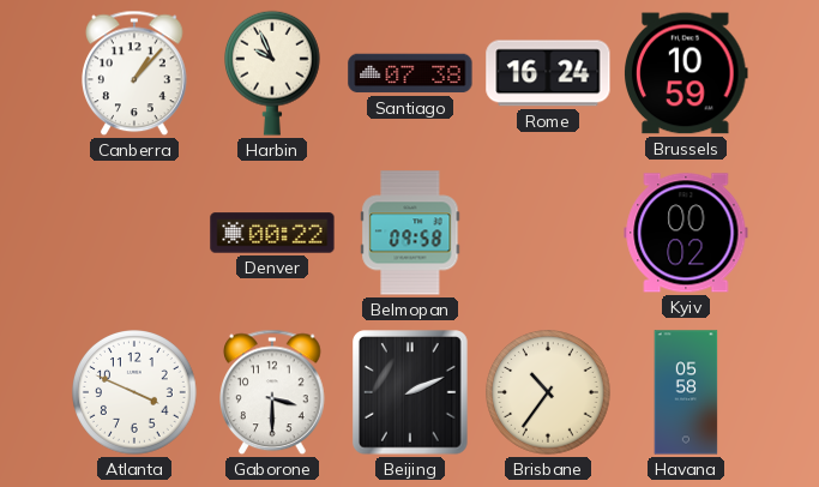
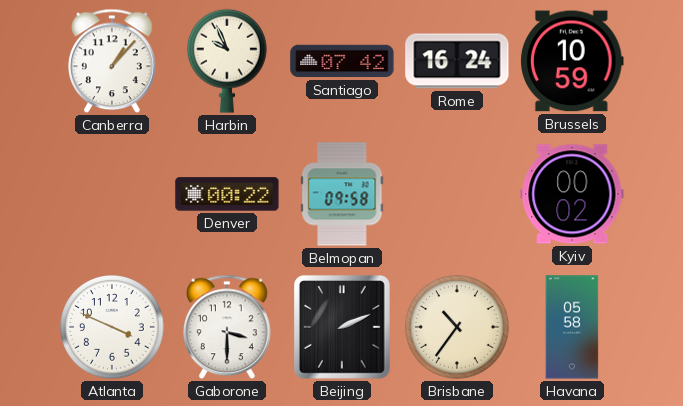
Santiago: 07:38 -> 07:42 (342, 61)
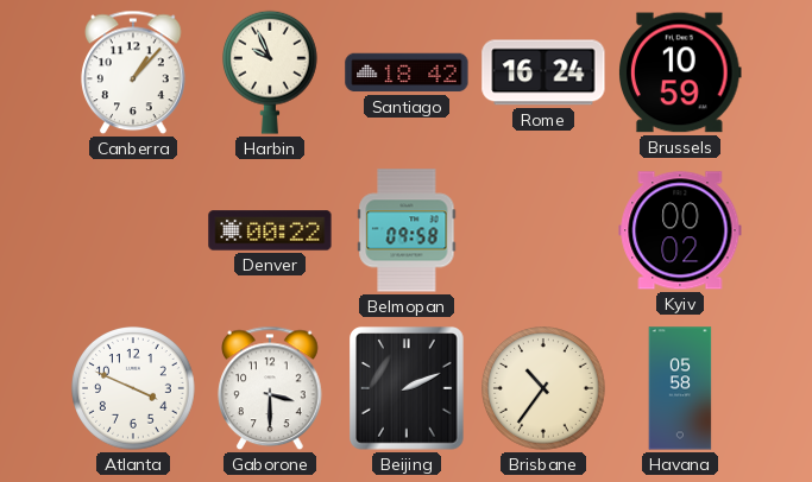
Santiago: 07:42 -> 18:42 (407, 72)
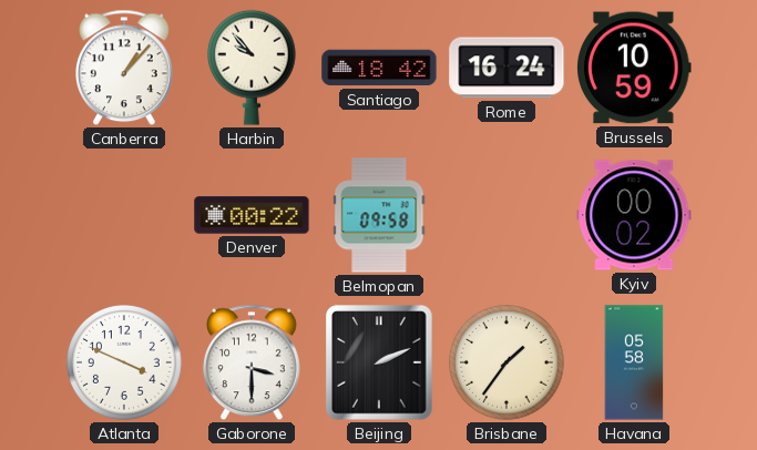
Harbin: 9:56 -> 9:53 (253, 68)
Brisbane: 10:36 -> 1:36 (508, 364)
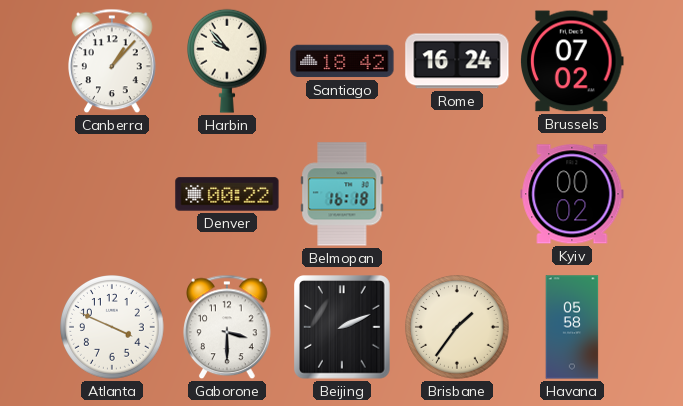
Brussels: 10:59 -> 07:02 (573, 61)
Belmopan: 09:58 -> 16:18 (342, 194)
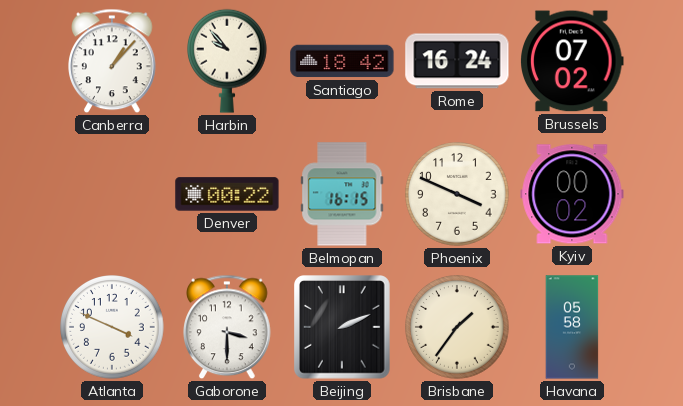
Belmopan: 16:18 -> 16:15 (342, 194)
Phoenix: none -> 3:49 (458, 195)
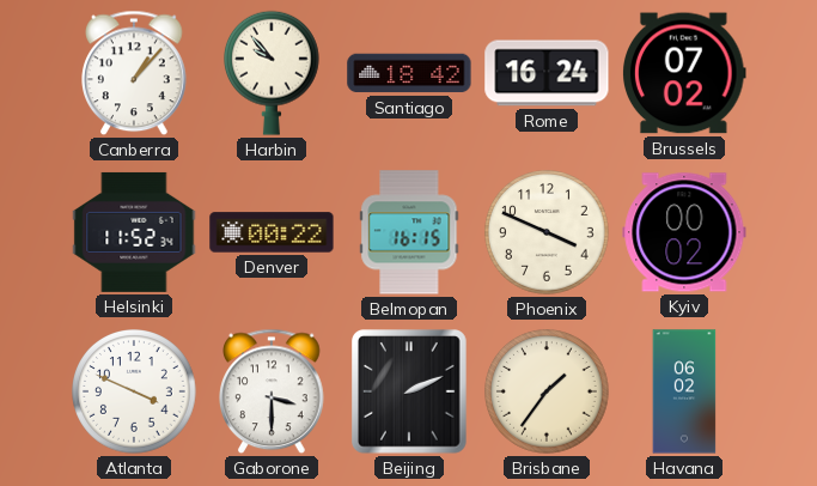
Helsinki: none -> 11:52 (134, 232)
Havana: 05:58 -> 06:02 (684, 391)
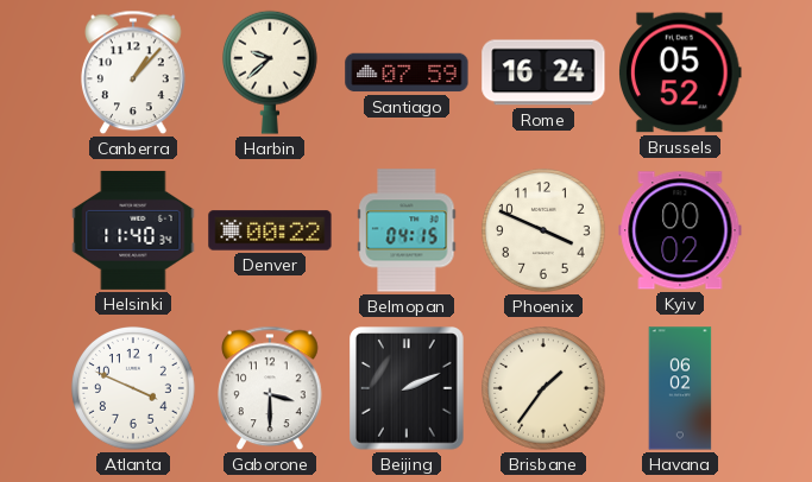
Harbin: 9:53 -> 9:38 (271, 72)
Santiago: 18:42 -> 07:59 (407, 72)
Brussels: 07:02 -> 05:52 (681, 72)
Helsinki: 11:52 -> 11:40 (133, 230)
Belmopan: 16:15 -> 04:15 (407, 230)
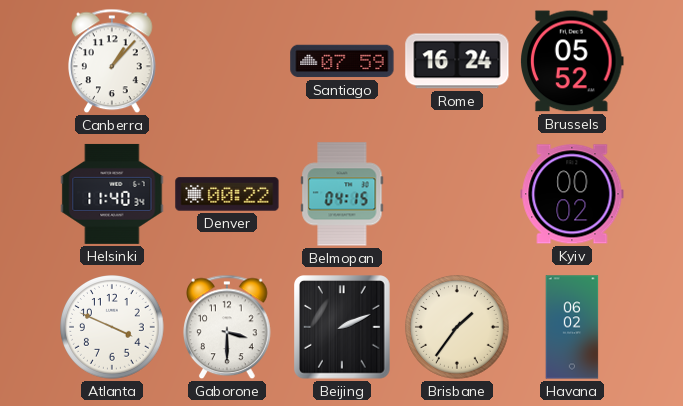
Harbin: 9:38 -> none (271, 72)
Phoenix: 3:49 -> none (545, 232)
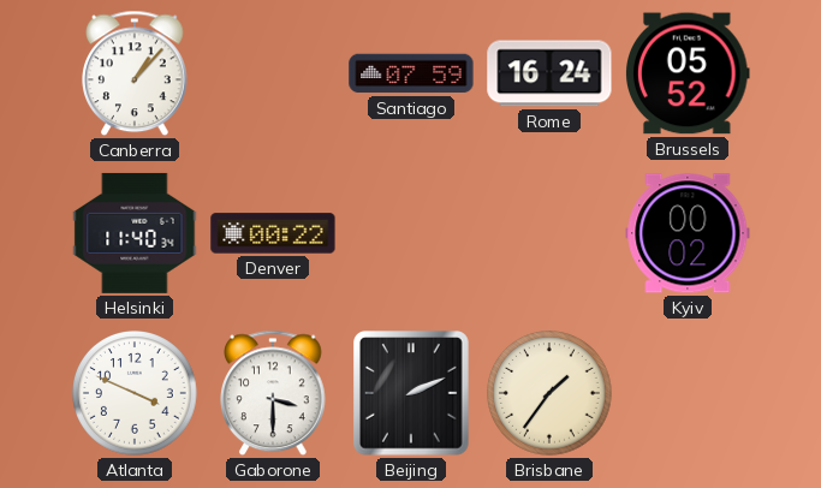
Belmopan: 04:15 -> none (342, 194)
Havana: 06:02 -> none (572, 327)
